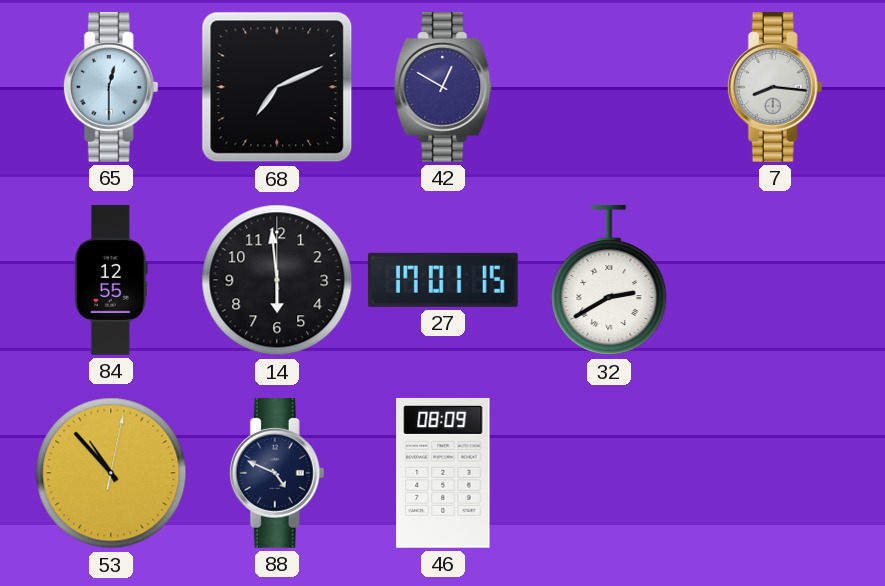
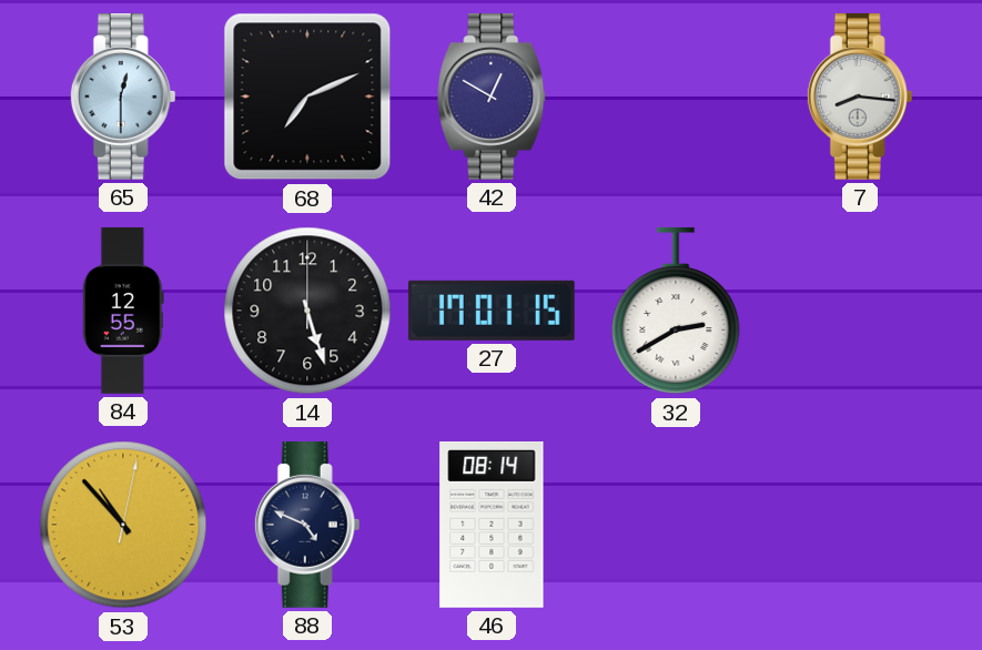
14: 5:59 -> 5:27 (307, 311)
46: 08:09 -> 08:14 (492, 525)
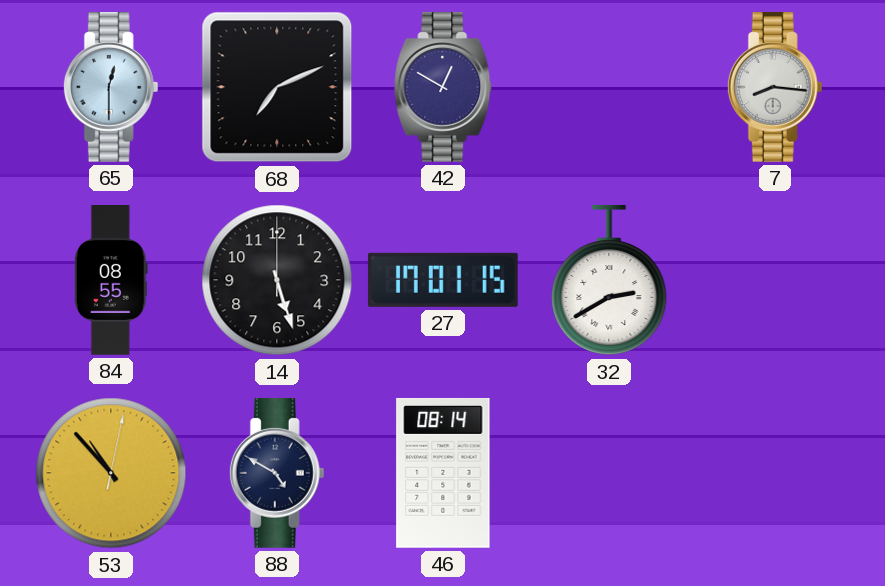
84: 12:55 -> 08:55 (111, 281)
88: 4:49 -> 4:50 (277, 474)
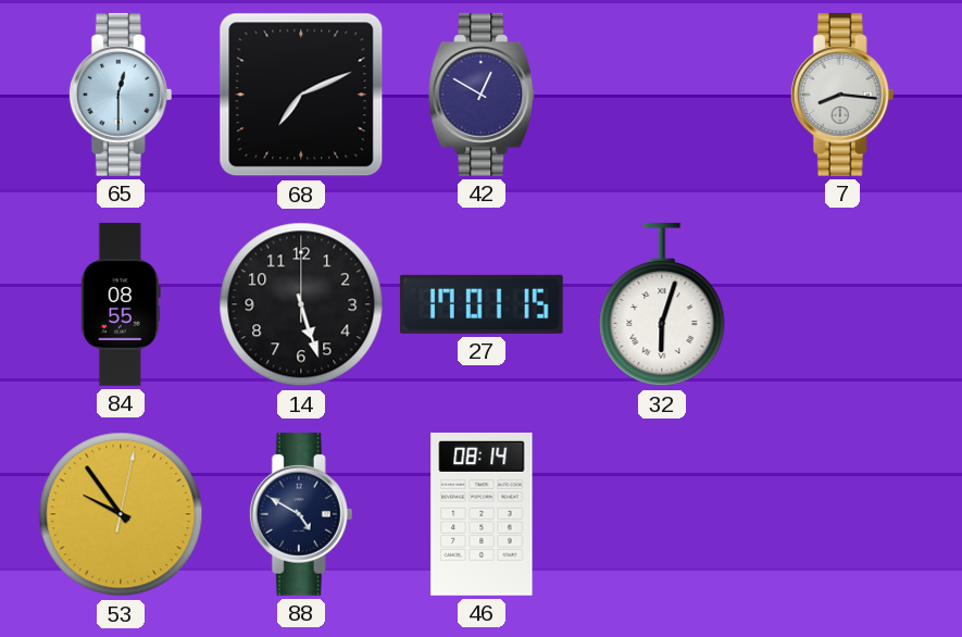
32: 2:40 -> 6:03 (662, 304)
53: 10:53 -> 9:54 (121, 514)
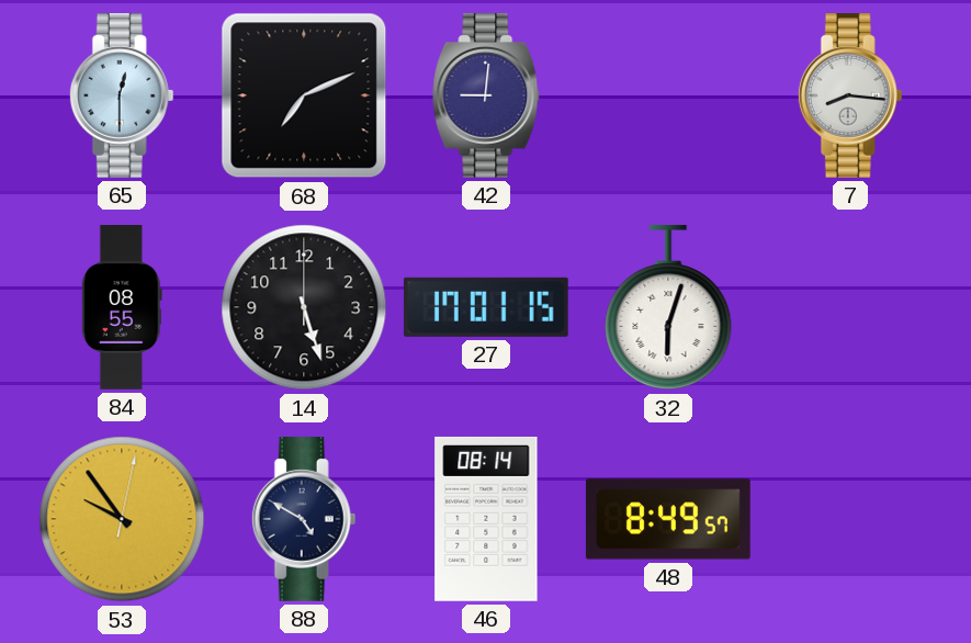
42: 12:50 -> 9:01 (486, 97)
48: none -> 8:49 (668, 519)
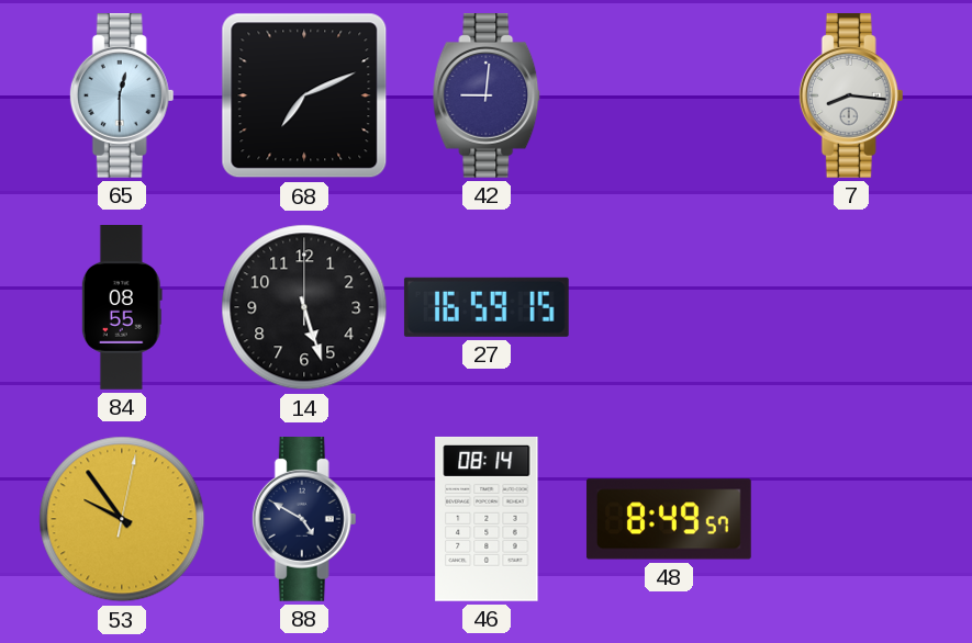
27: 17:01 -> 16:59 (487, 307)
32: 6:03 -> none (668, 307)
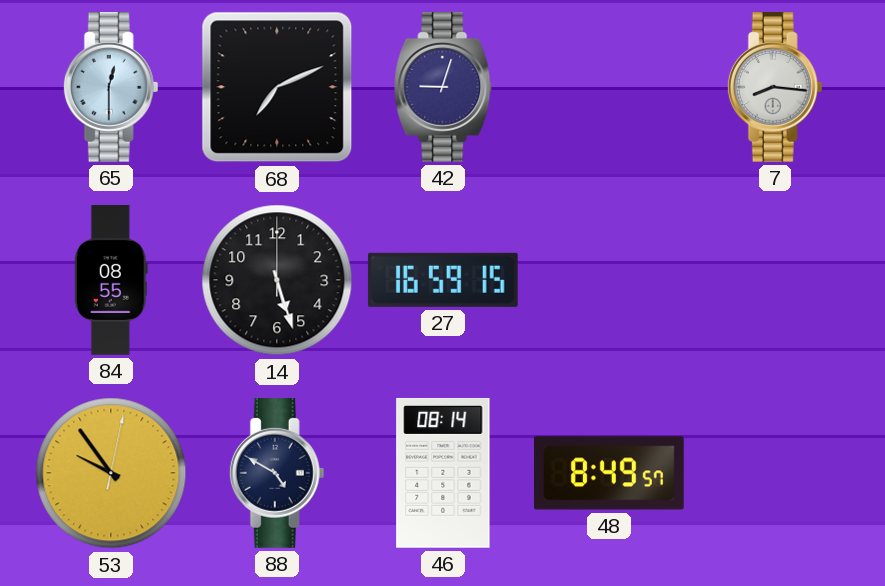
42: 9:01 -> 9:03 (443, 88)
